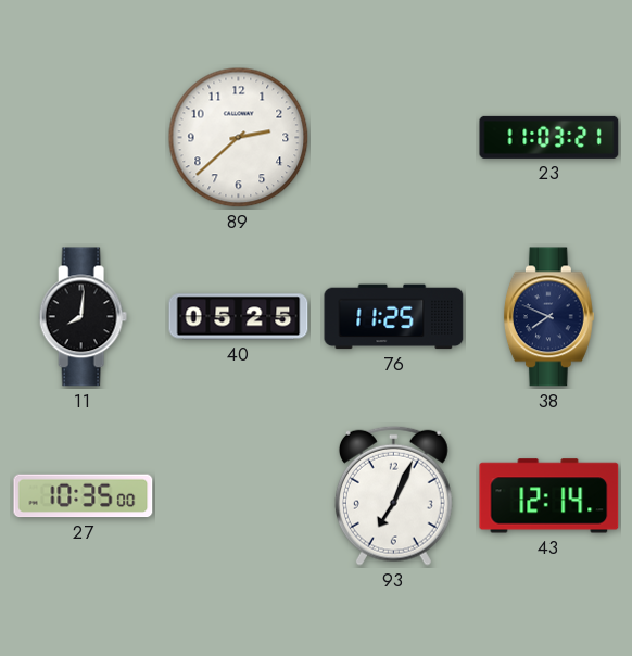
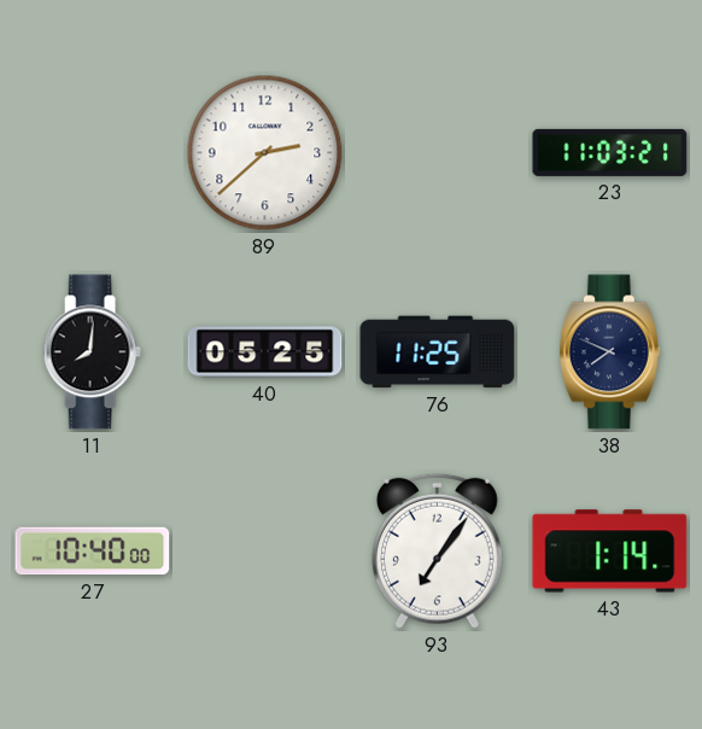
27: 10:35 -> 10:40 (93, 552)
93: 7:04 -> 7:06 (437, 550)
43: 12:14 -> 1:14 (610, 552)
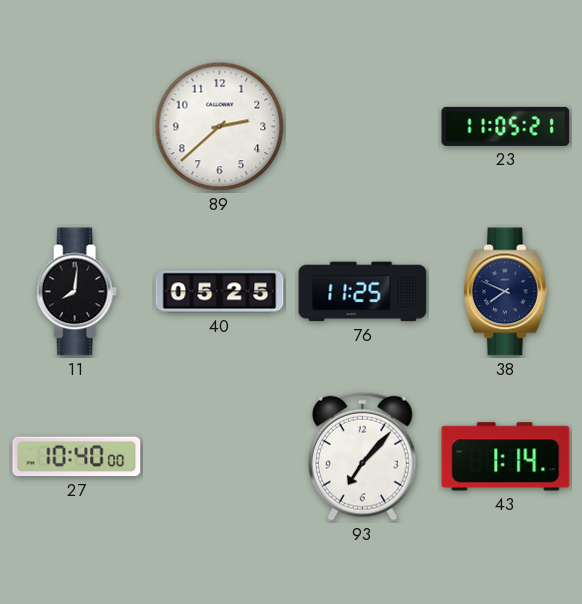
23: 11:03 -> 11:05 (506, 126)
93: 7:06 -> 7:07 (362, 456)
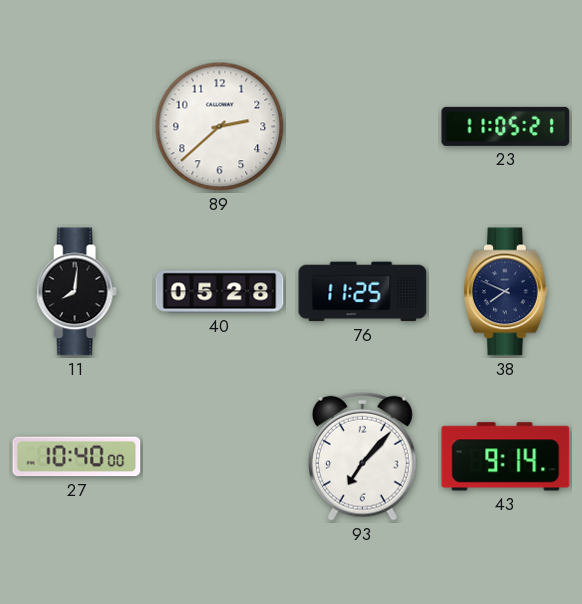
40: 05:25 -> 05:28 (220, 292)
43: 1:14 -> 9:14 (506, 457)
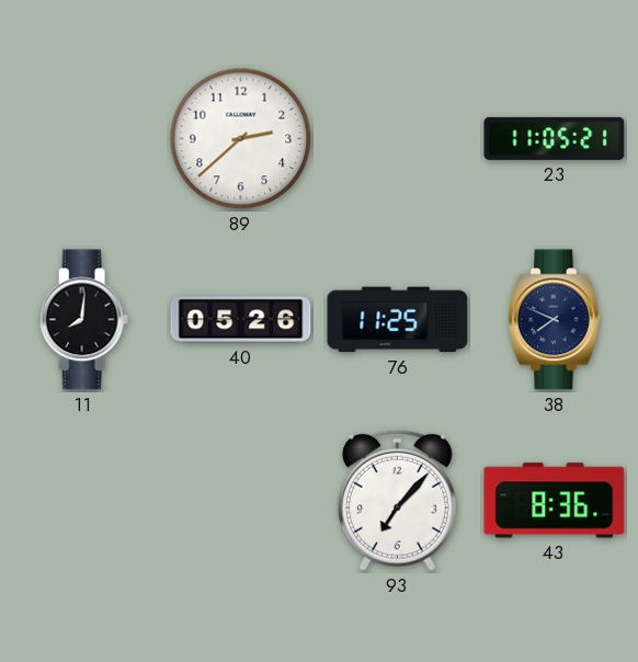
40: 05:28 -> 05:26 (241, 320)
27: 10:40 -> none (77, 457)
43: 9:14 -> 8:36 (555, 501)
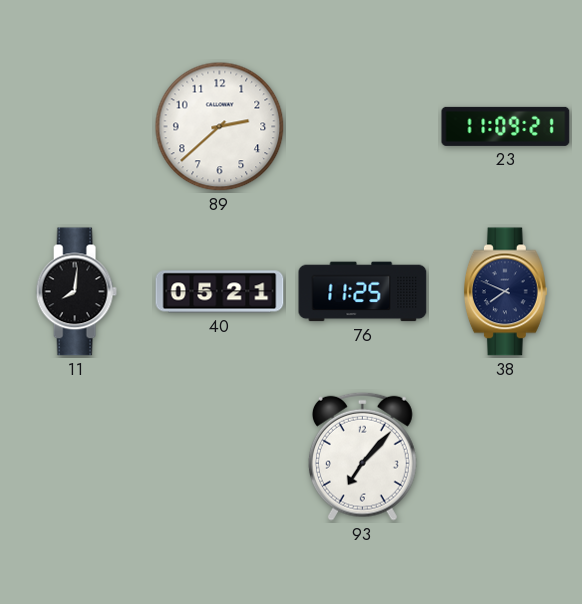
23: 11:05 -> 11:09 (506, 126)
40: 05:26 -> 05:21 (220, 292)
43: 8:36 -> none (555, 501)
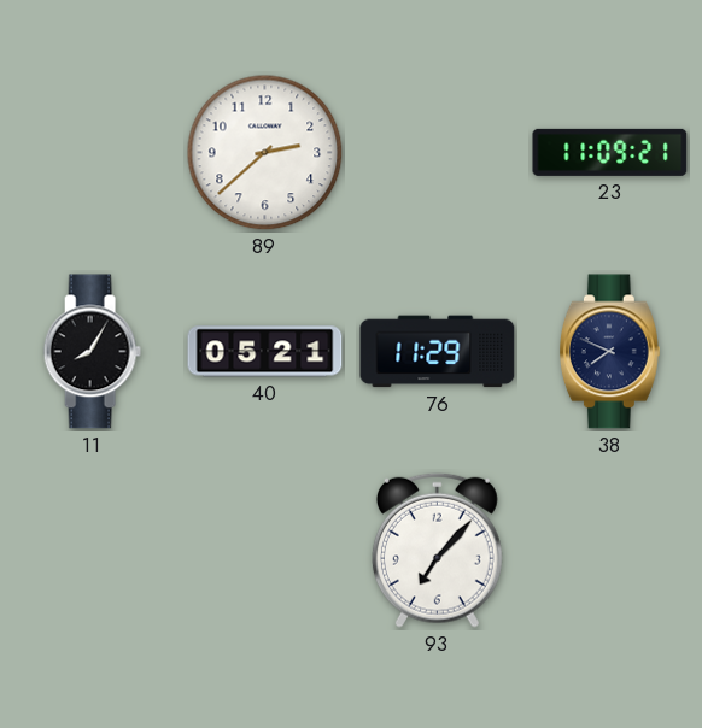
11: 8:01 -> 8:05 (92, 352)
76: 11:25 -> 11:29 (438, 352)
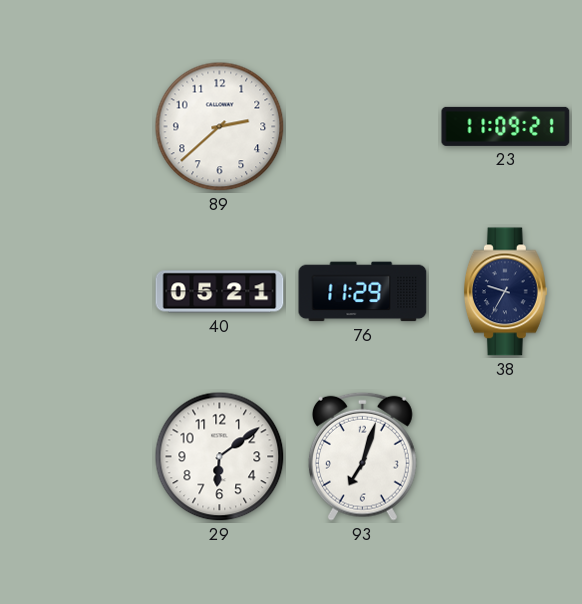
11: 8:05 -> none (92, 352)
38: 7:49 -> 9:35 (505, 292)
29: none -> 6:09 (220, 457)
93: 7:07 -> 7:03 (362, 456)
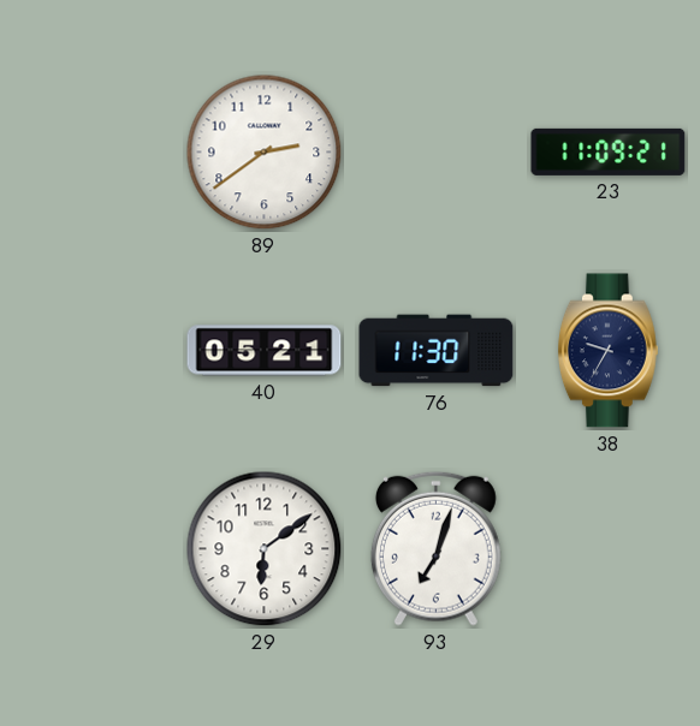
89: 2:38 -> 2:39 (265, 153)
76: 11:29 -> 11:30 (437, 351)
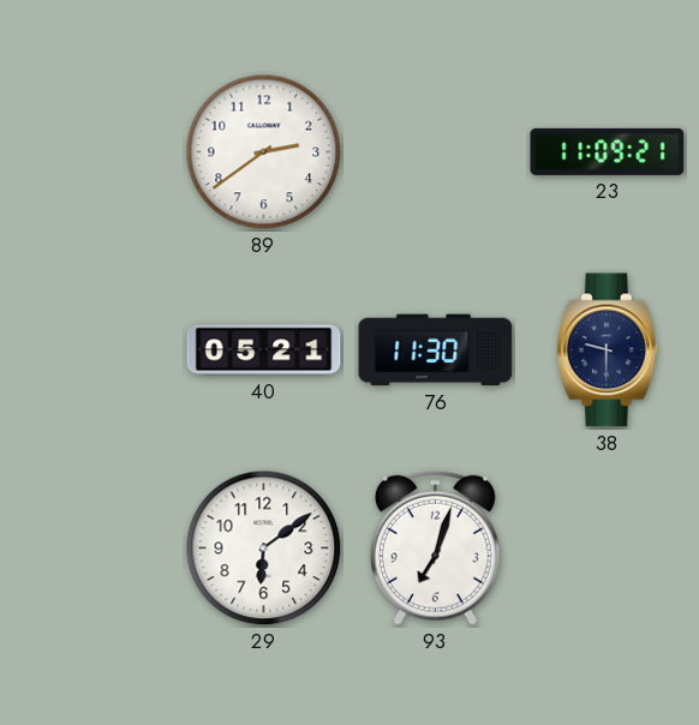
38: 9:35 -> 9:30 (607, 350)
